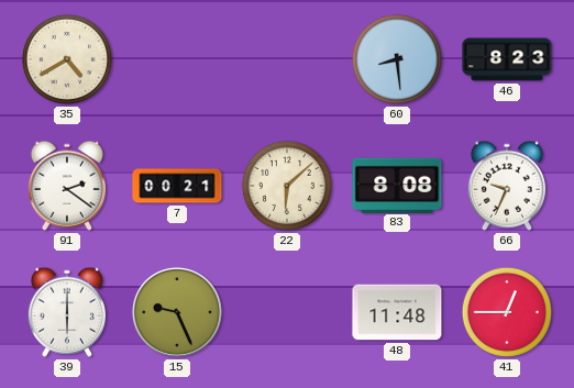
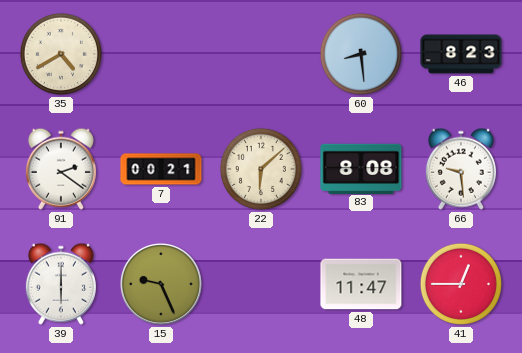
66: 9:34 -> 9:29 (461, 169)
48: 11:48 -> 11:47 (361, 284)
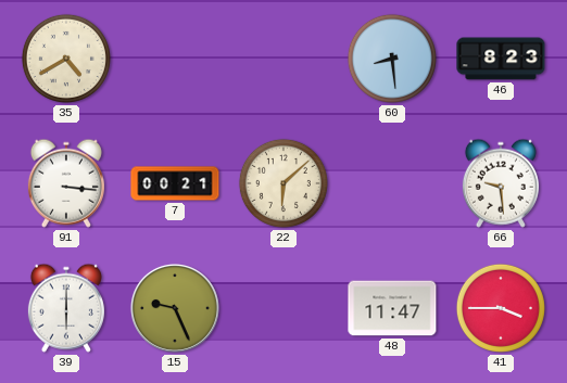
91: 2:21 -> 3:16 (66, 183)
83: 8:08 -> none (361, 168)
41: 12:45 -> 3:45 (501, 308)
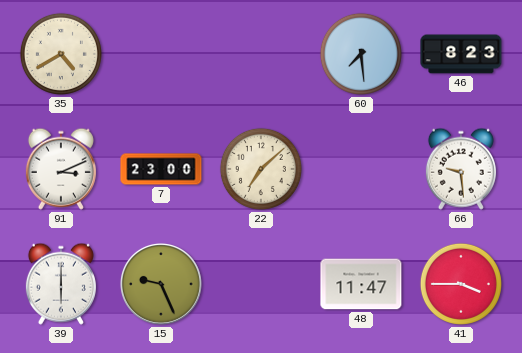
60: 8:29 -> 7:29 (361, 54)
91: 3:16 -> 3:11 (61, 169)
7: 00:21 -> 23:00 (161, 169)
22: 6:08 -> 7:08 (261, 169)
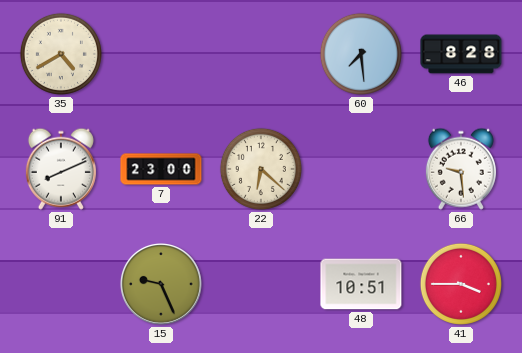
46: 8:23 -> 8:28 (461, 54)
91: 3:11 -> 8:11 (61, 169)
22: 7:08 -> 6:22 (261, 169)
39: 6:00 -> none (61, 284)
48: 11:47 -> 10:51 (361, 284)
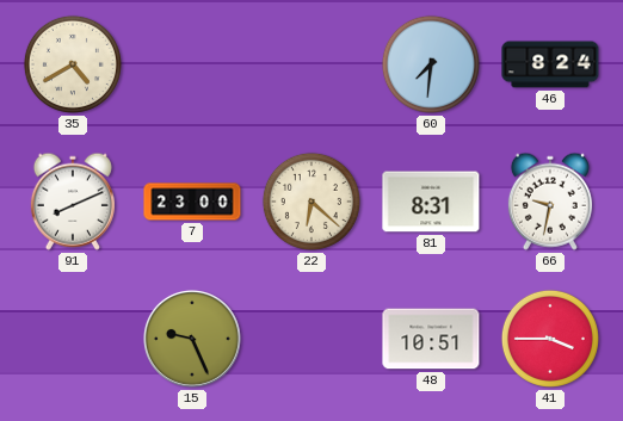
60: 7:29 -> 7:31 (431, 64)
46: 8:28 -> 8:24 (550, 64)
81: none -> 8:31 (431, 202)
66: 9:29 -> 9:32 (550, 202)
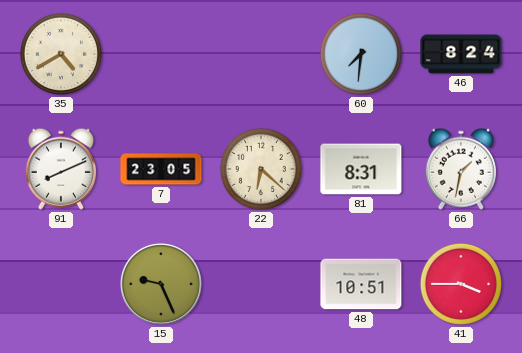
7: 23:00 -> 23:05 (161, 169)
66: 9:32 -> 1:32 (461, 169)
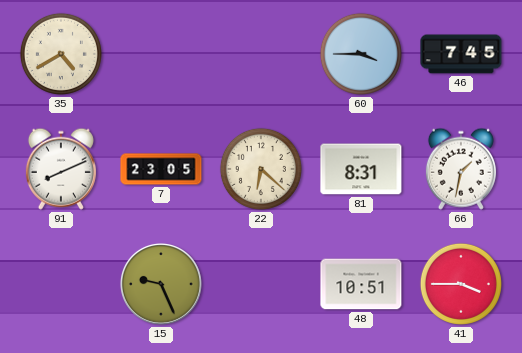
60: 7:31 -> 3:45 (361, 54)
46: 8:24 -> 7:45 (461, 54)
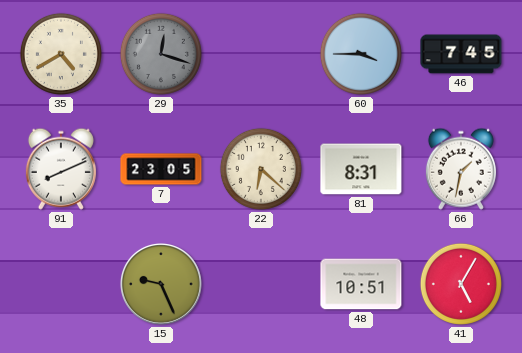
29: none -> 12:18 (161, 54)
41: 3:45 -> 5:05 (461, 284)
